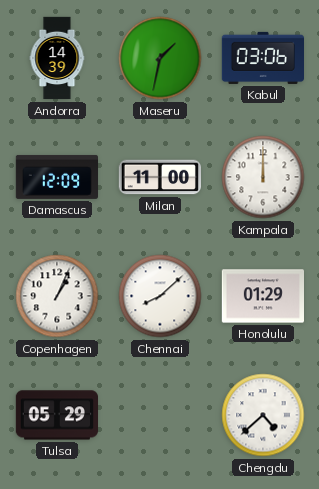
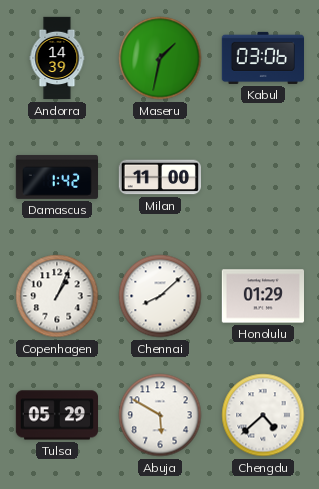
Damascus: 12:09 -> 1:42 (56, 177)
Kampala: 12:00 -> none (263, 177)
Abuja: none -> 5:50 (160, 415)
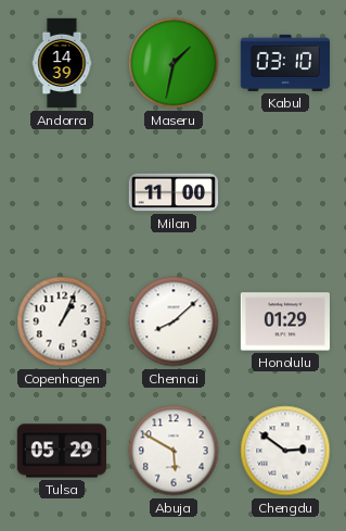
Kabul: 03:06 -> 03:10 (284, 63)
Damascus: 1:42 -> none (56, 177)
Chengdu: 4:38 -> 2:51 (285, 451)
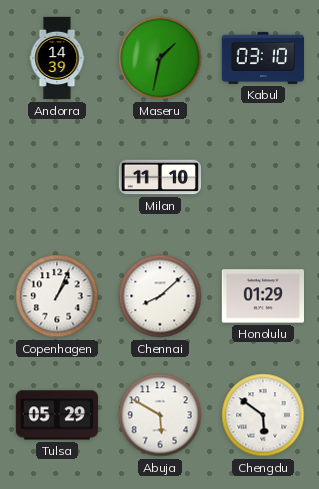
Milan: 11:00 -> 11:10 (159, 177)
Chengdu: 2:51 -> 5:51 (263, 415)
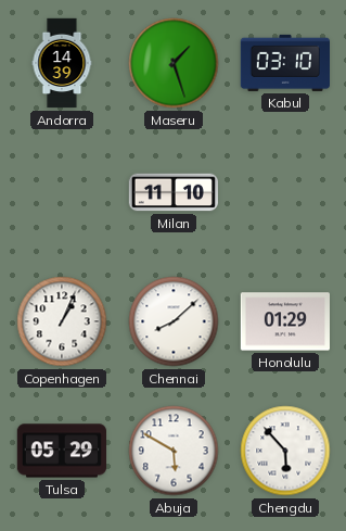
Maseru: 1:32 -> 1:27 (174, 63)
Chengdu: 5:51 -> 5:53 (285, 451)
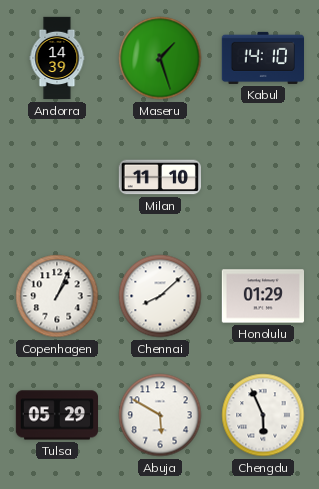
Kabul: 03:10 -> 14:10 (262, 58)
Chengdu: 5:53 -> 5:56 (263, 415)
